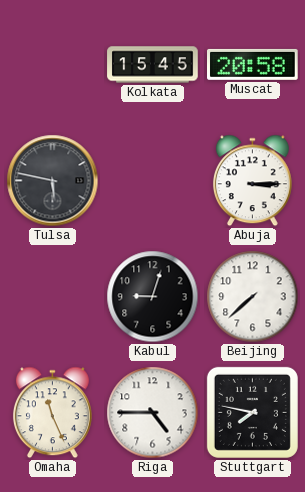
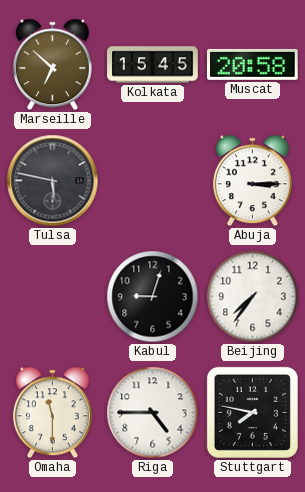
Marseille: none -> 6:52 (52, 65)
Beijing: 7:38 -> 7:36 (253, 297)
Omaha: 11:26 -> 11:30 (52, 413)
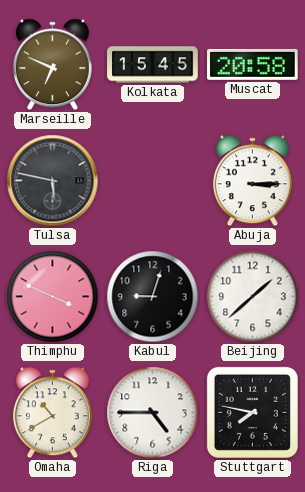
Marseille: 6:52 -> 6:49 (52, 65)
Thimphu: none -> 3:49 (53, 297)
Beijing: 7:36 -> 1:38 (253, 297)
Omaha: 11:30 -> 10:40 (52, 413)
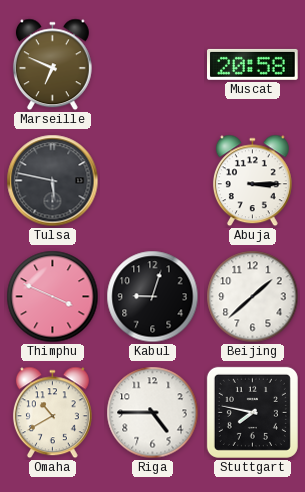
Kolkata: 15:45 -> none (153, 65)
